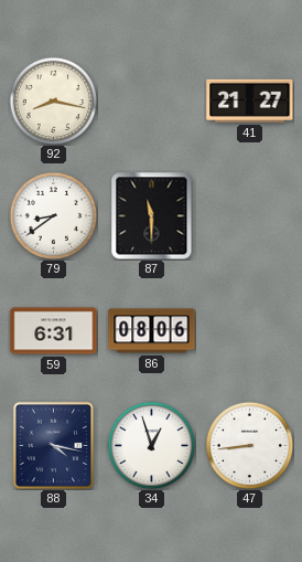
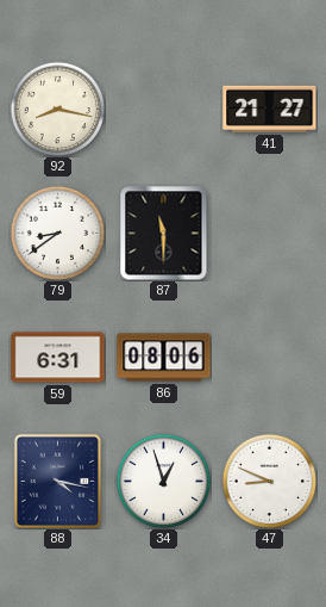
47: 8:44 -> 8:49 (269, 481)
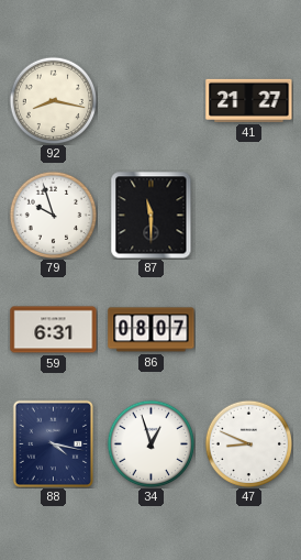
79: 8:39 -> 9:57 (53, 215)
86: 08:06 -> 08:07 (152, 330)
